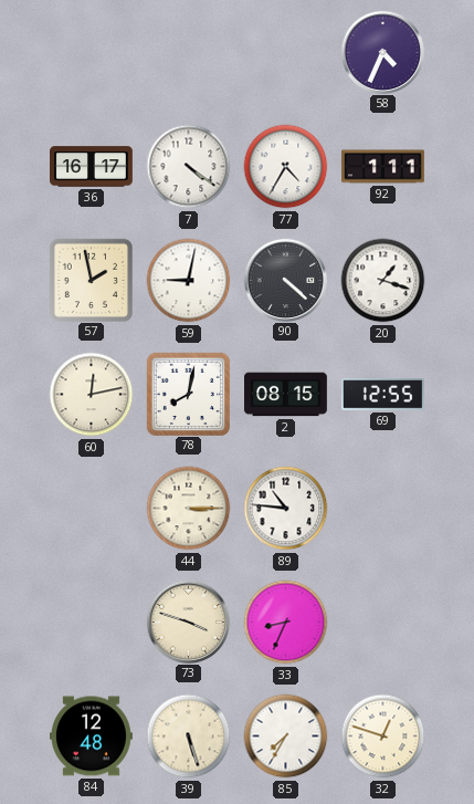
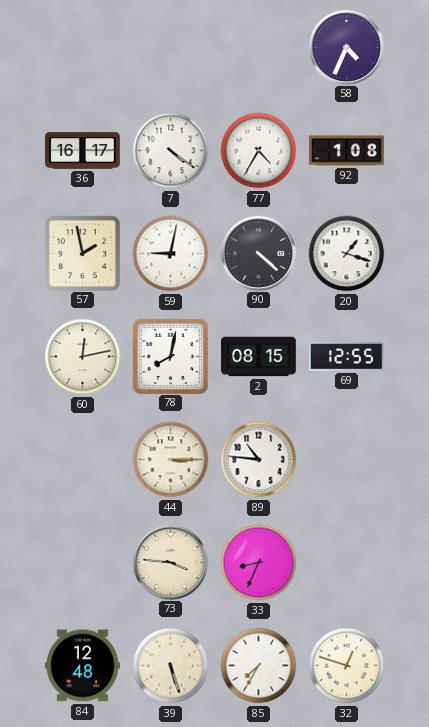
92: 1:11 -> 1:08 (347, 151)
73: 3:48 -> 3:46 (170, 562)
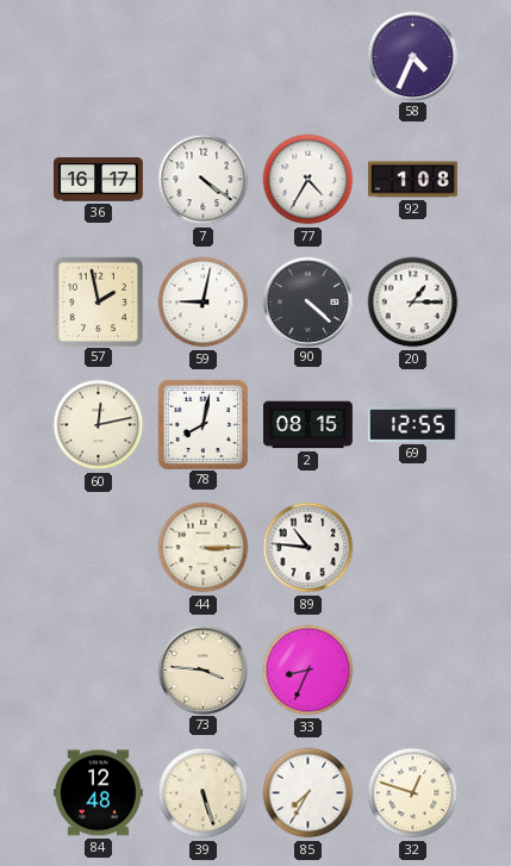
20: 1:18 -> 1:15 (413, 303)
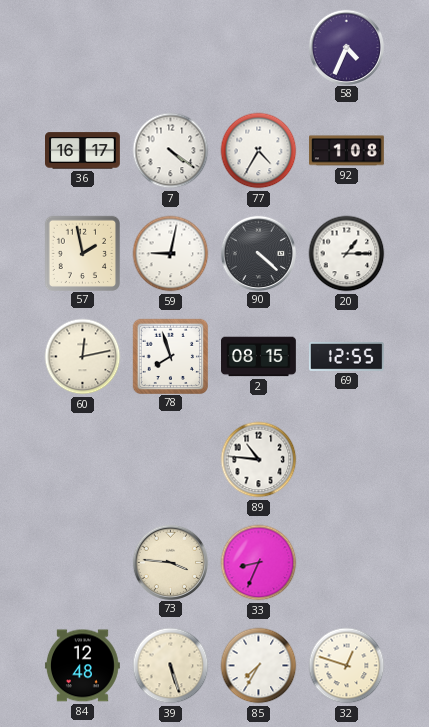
78: 8:02 -> 7:57 (170, 356)
44: 3:15 -> none (204, 548)
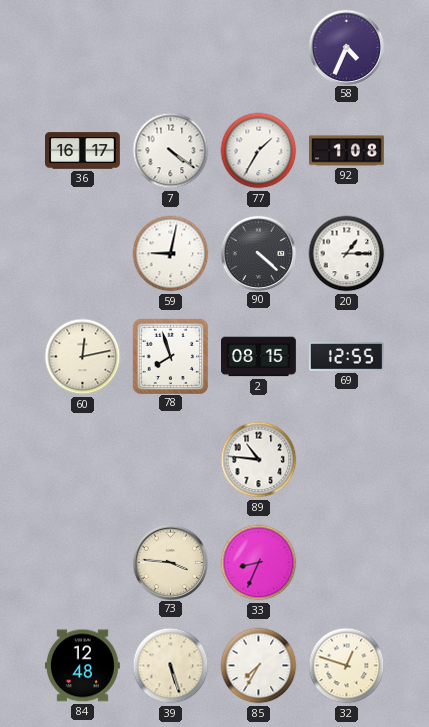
77: 4:35 -> 1:35 (259, 151)
57: 1:58 -> none (82, 253)
